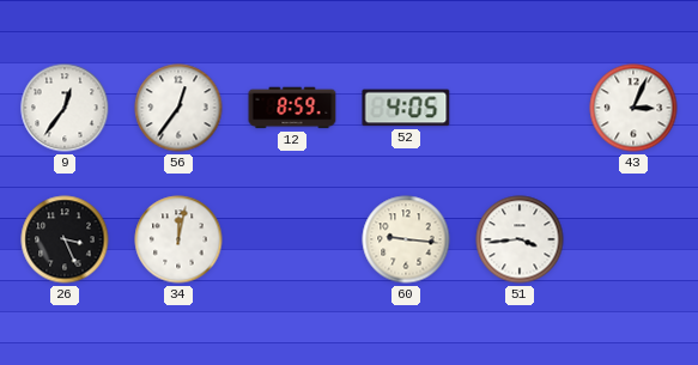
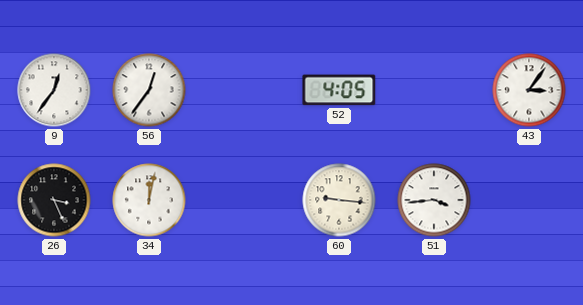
12: 8:59 -> none (292, 108)
43: 3:04 -> 3:06 (529, 90)
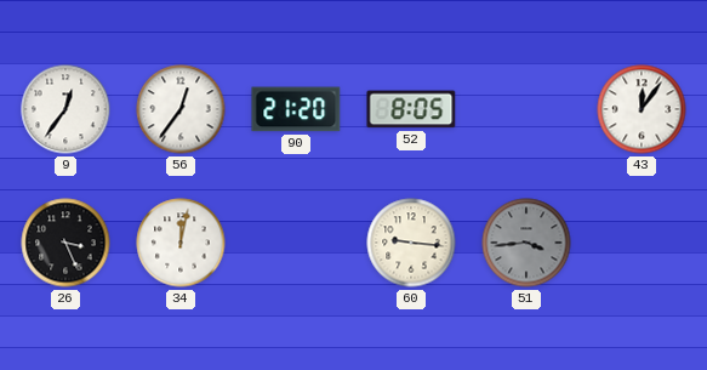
90: none -> 21:20 (296, 109)
52: 4:05 -> 8:05 (411, 109)
43: 3:06 -> 12:06 (642, 109)
51 dial: white -> grey (526, 243)
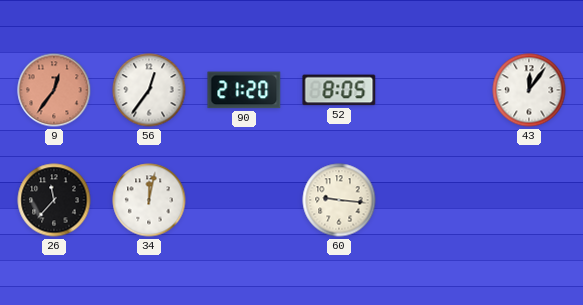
9 dial: white -> salmon (54, 90)
26: 3:26 -> 11:37 (54, 200)
51: 3:44 -> none (526, 243)
